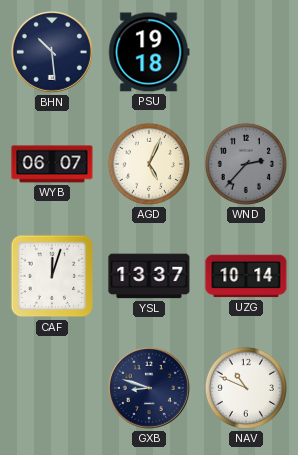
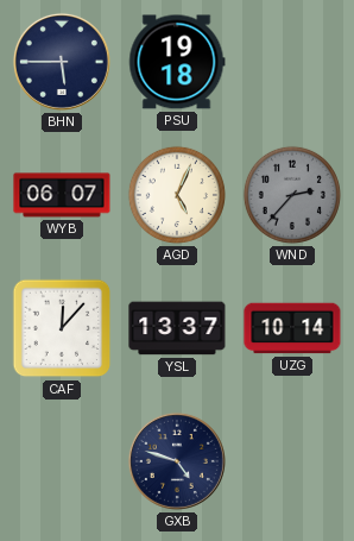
BHN: 10:29 -> 5:45 (62, 62)
CAF: 12:03 -> 12:07 (62, 328)
GXB: 8:48 -> 4:48 (177, 461)
NAV: 10:49 -> none (246, 388)
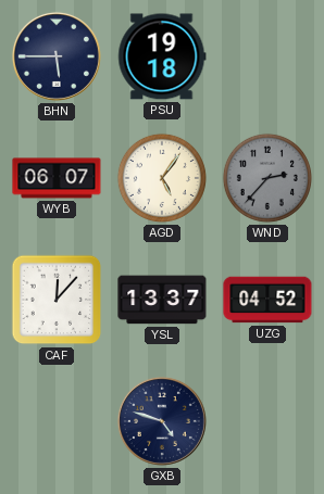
AGD: 5:04 -> 5:06 (162, 178)
UZG: 10:14 -> 04:52 (267, 300)
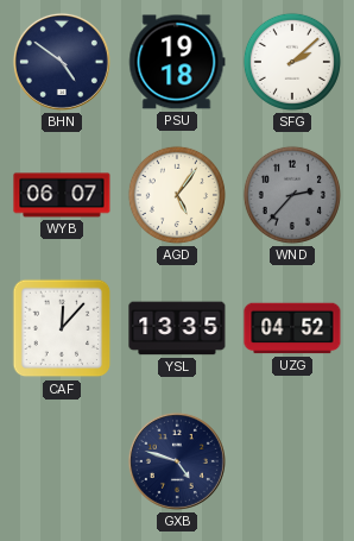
BHN: 5:45 -> 4:51 (62, 62)
SFG: none -> 2:08 (292, 62)
YSL: 13:37 -> 13:35 (177, 328)
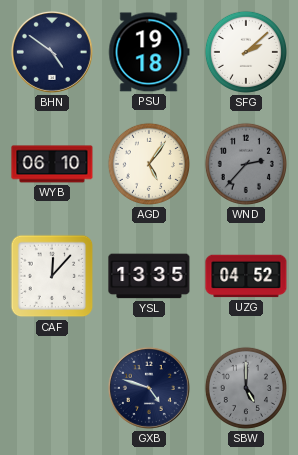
WYB: 06:07 -> 06:10 (52, 164)
SBW: none -> 5:00 (246, 388)
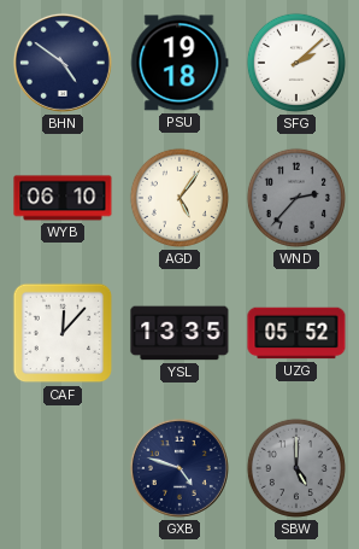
UZG: 04:52 -> 05:52 (296, 333)
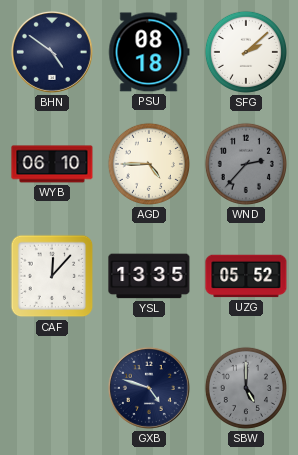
PSU: 19:18 -> 08:18 (149, 52)
AGD: 5:06 -> 4:45 (149, 164)
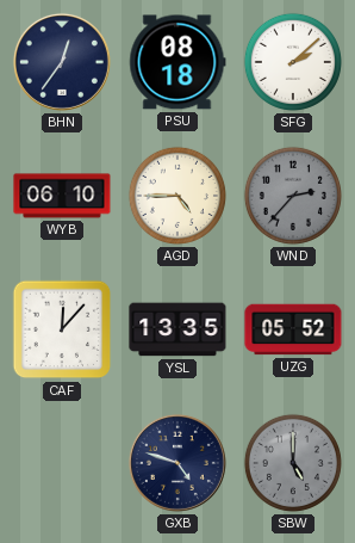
BHN: 4:51 -> 12:36 (62, 62)
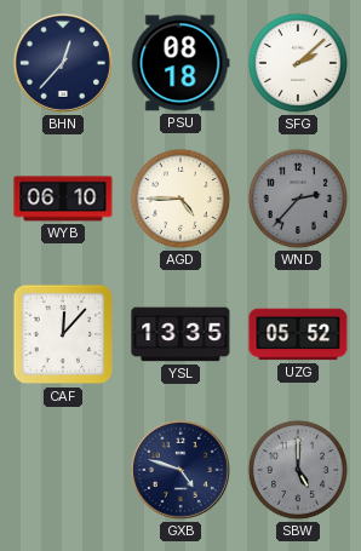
BHN: 12:36 -> 12:37 (63, 63)
